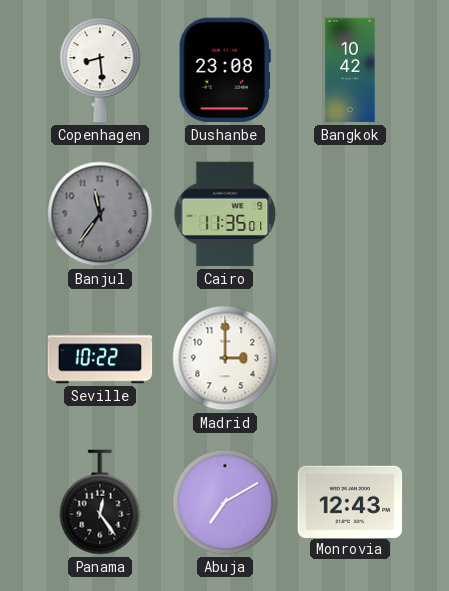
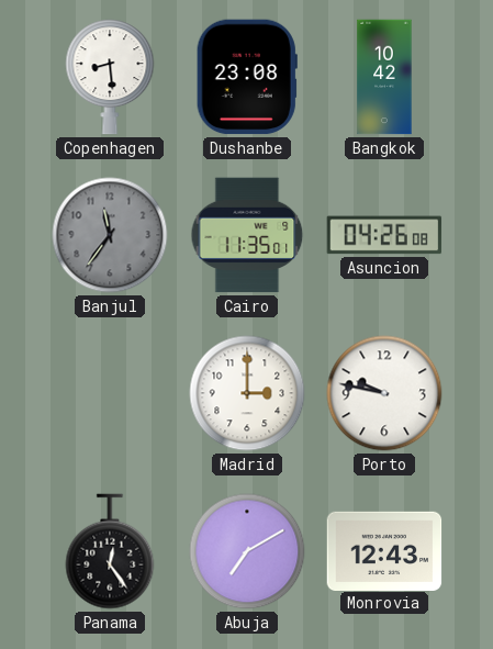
Asuncion: none -> 04:26 (384, 235)
Seville: 10:22 -> none (100, 358)
Porto: none -> 9:47 (384, 393)
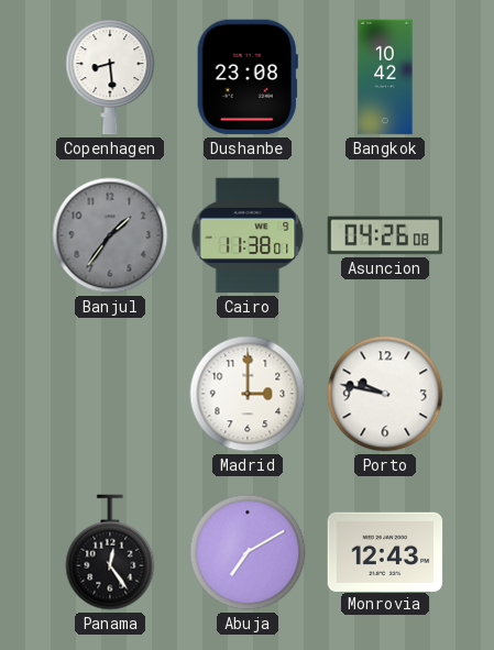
Banjul: 11:36 -> 1:36 (110, 235)
Cairo: 11:35 -> 11:38 (248, 235)
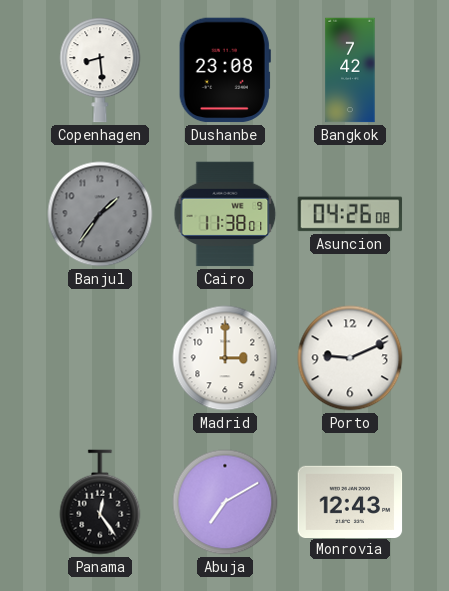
Bangkok: 10:42 -> 7:42 (350, 70)
Porto: 9:47 -> 9:11 (350, 358)
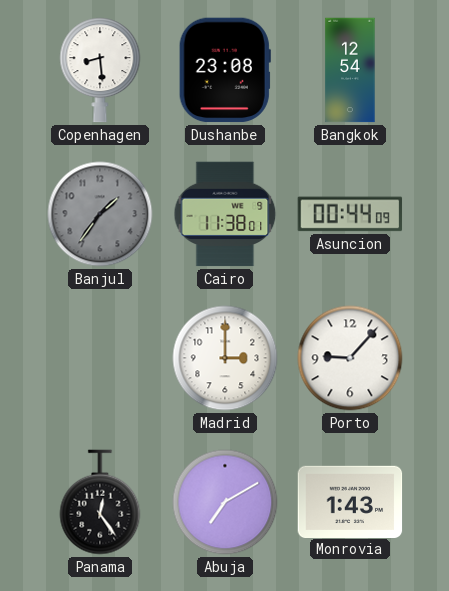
Bangkok: 7:42 -> 12:54 (350, 70)
Asuncion: 04:26 -> 00:44 (350, 214)
Porto: 9:11 -> 9:07 (350, 358)
Monrovia: 12:43 -> 1:43 (350, 501)
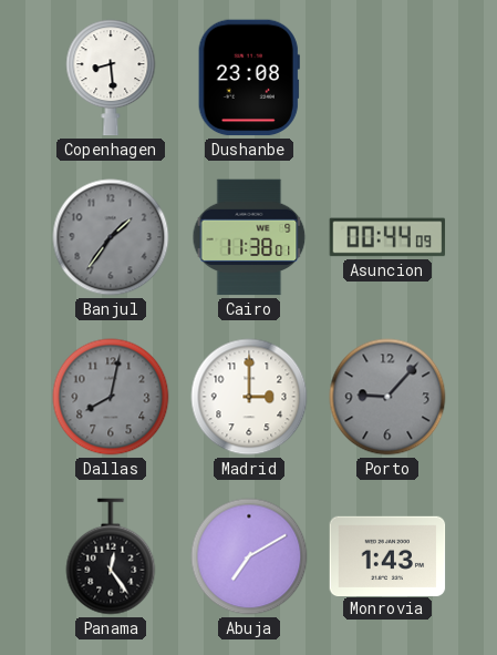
Bangkok: 12:54 -> none (350, 70)
Dallas: none -> 8:02 (111, 397)
Porto dial: white -> grey (387, 397)
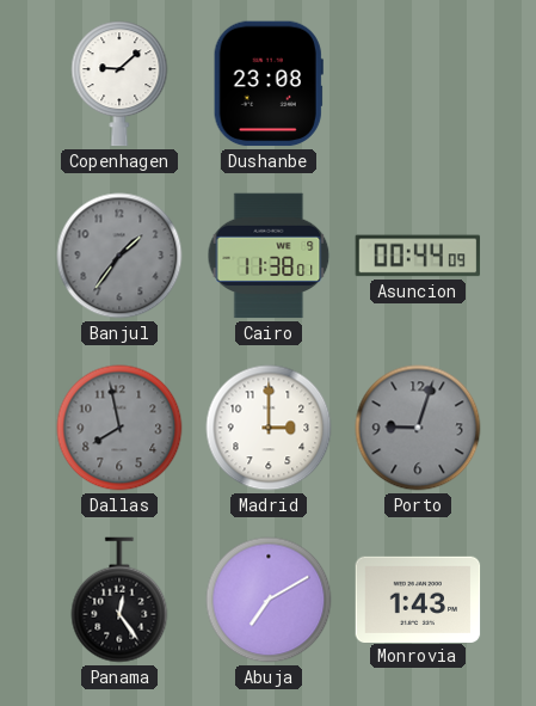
Copenhagen: 8:29 -> 9:08 (119, 84)
Dallas: 8:02 -> 7:58 (119, 428)
Porto: 9:07 -> 9:03 (418, 428)
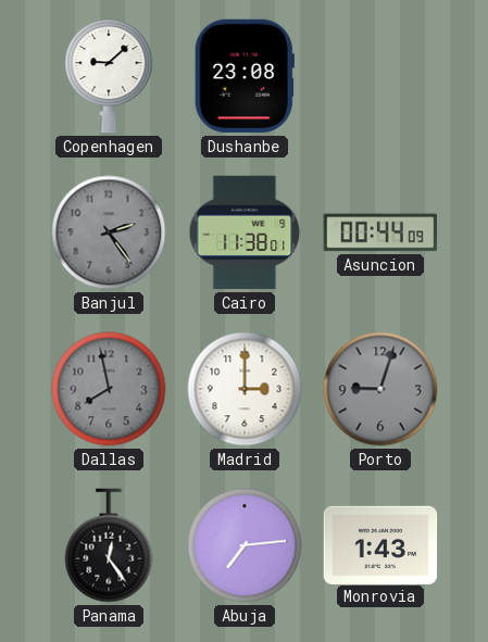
Banjul: 1:36 -> 2:24 (109, 232)
Abuja: 7:10 -> 7:14 (245, 545)
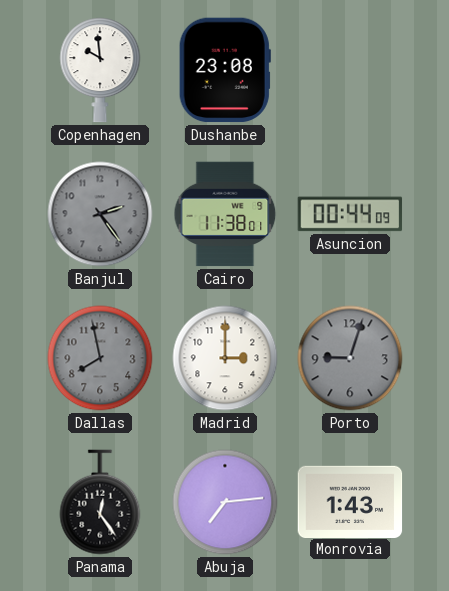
Copenhagen: 9:08 -> 9:59 (100, 70)
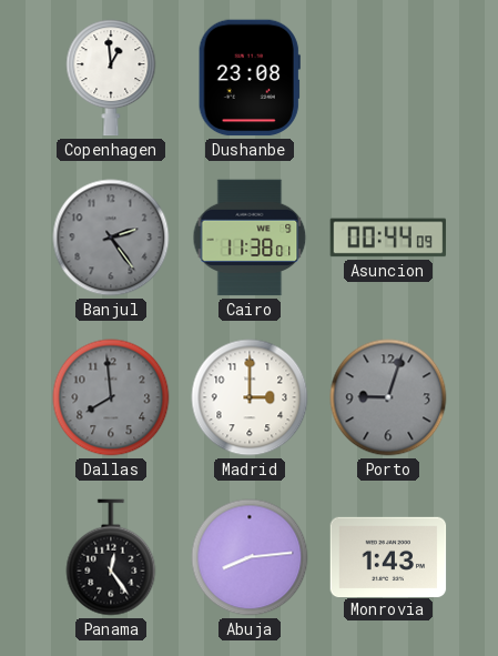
Copenhagen: 9:59 -> 12:59 (111, 78)
Dallas: 7:58 -> 7:59 (111, 397)
Abuja: 7:14 -> 8:14 (250, 557)
